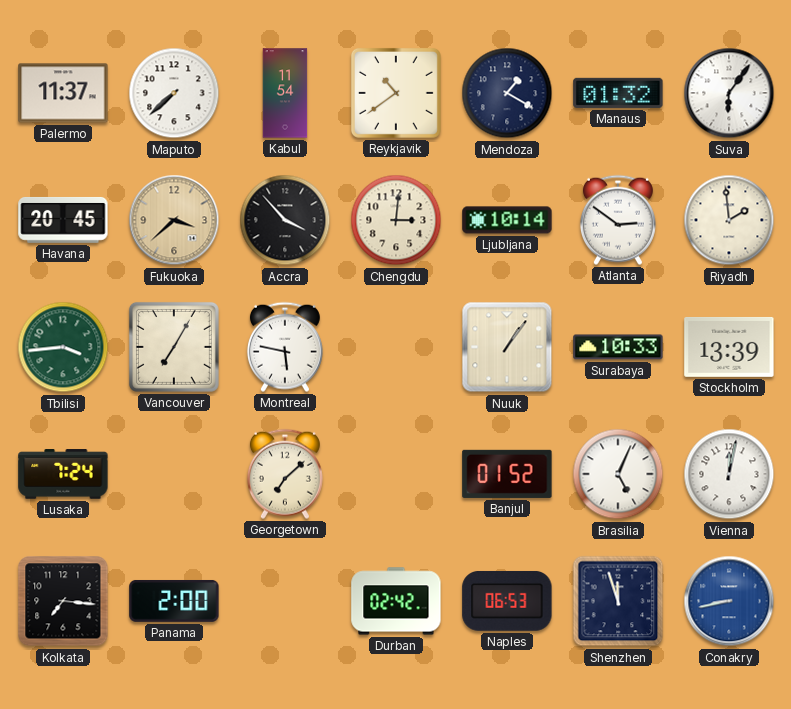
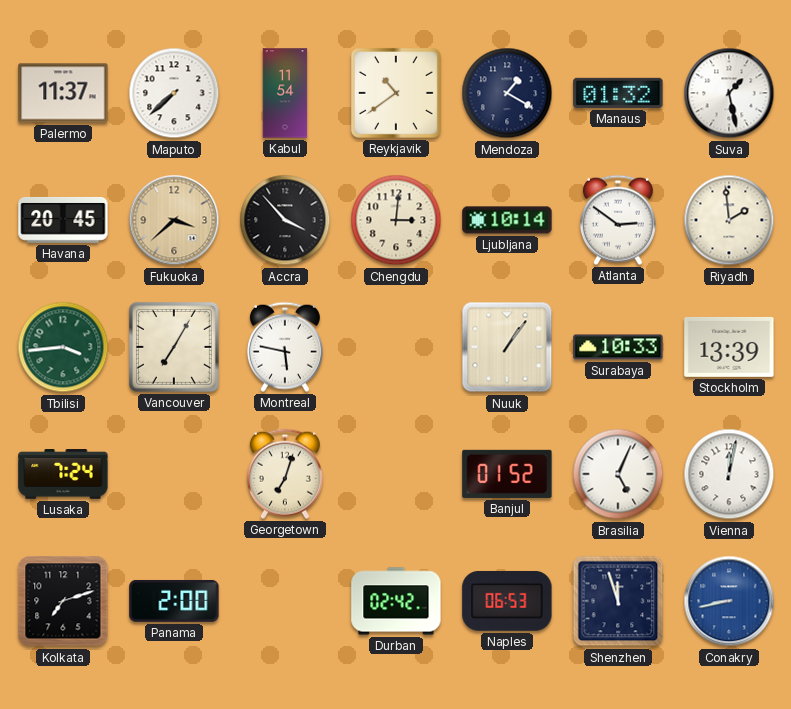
Suva: 6:06 -> 1:28 (729, 93)
Georgetown: 7:08 -> 7:03 (285, 474)
Kolkata: 7:16 -> 7:12 (63, 601)
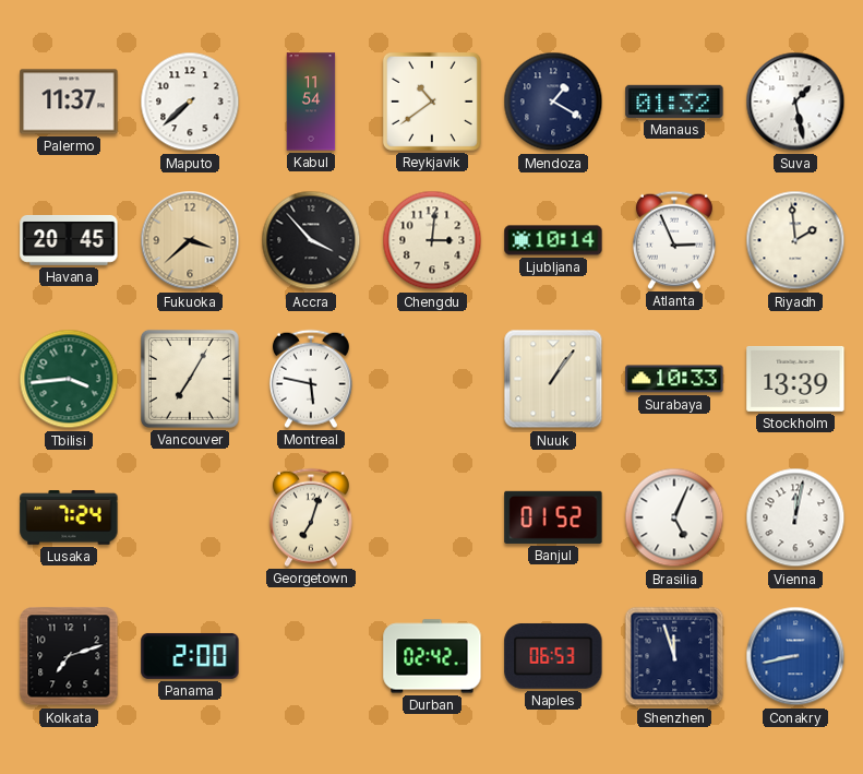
Atlanta: 2:51 -> 2:56 (674, 240)
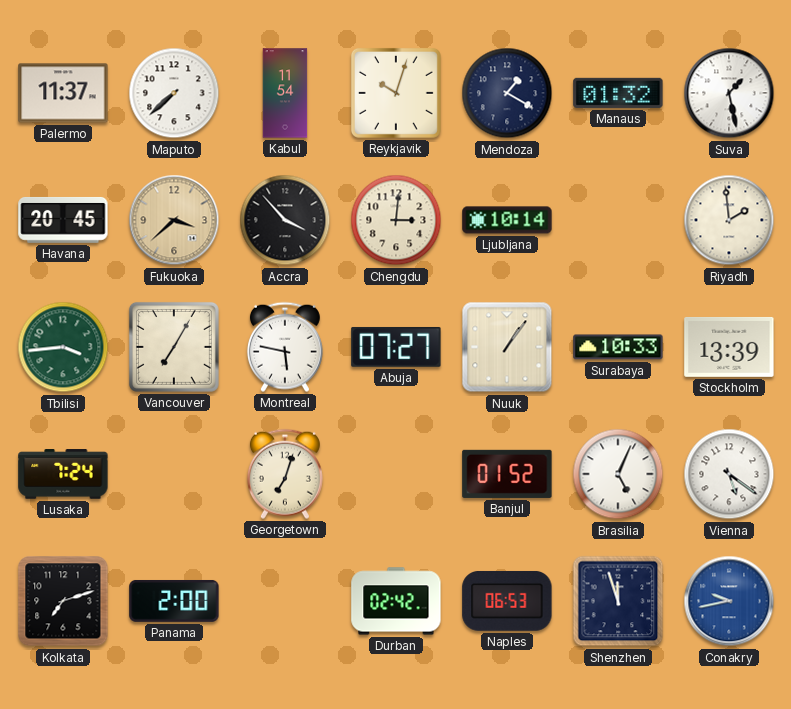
Reykjavik: 10:39 -> 10:03 (396, 93)
Atlanta: 2:56 -> none (674, 240)
Abuja: none -> 07:27 (396, 347)
Vienna: 12:02 -> 5:21 (729, 474)
Conakry: 8:43 -> 9:43 (729, 601)
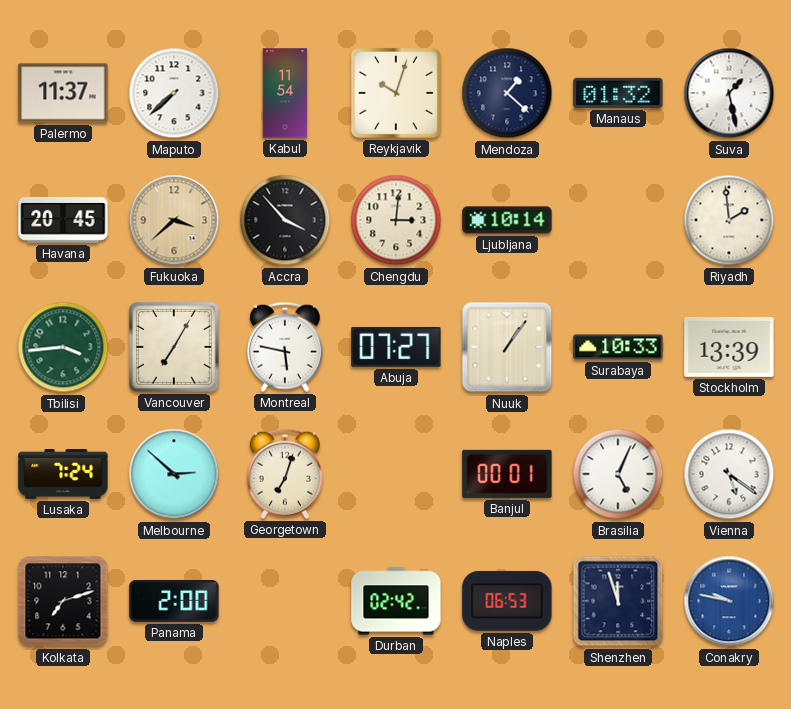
Mendoza: 1:20 -> 1:22 (507, 93)
Melbourne: none -> 2:52 (174, 474)
Banjul: 01:52 -> 00:01 (507, 474)
Conakry: 9:43 -> 9:47 (729, 601)
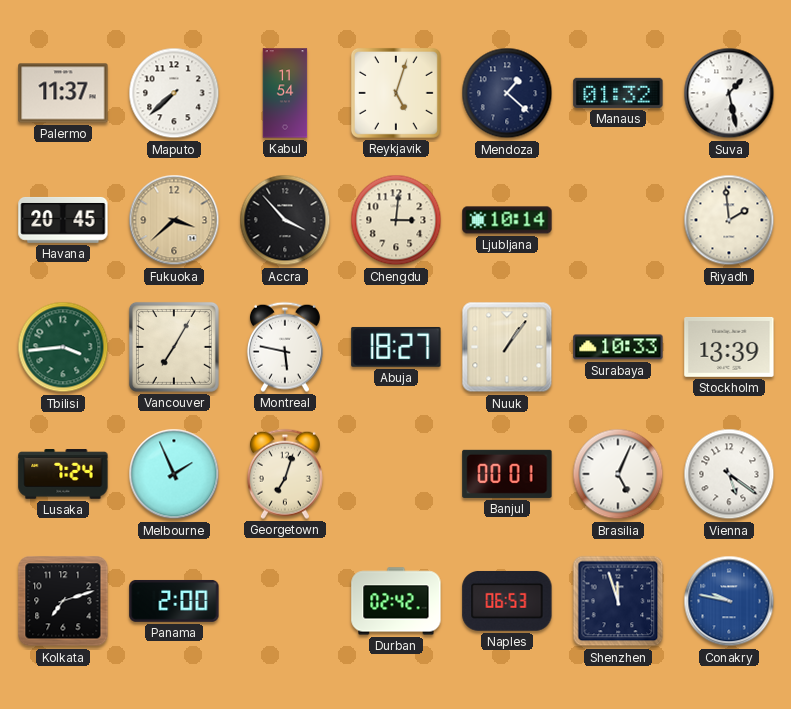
Reykjavik: 10:03 -> 5:03 (396, 93)
Abuja: 07:27 -> 18:27 (396, 347)
Melbourne: 2:52 -> 1:56 (174, 474)
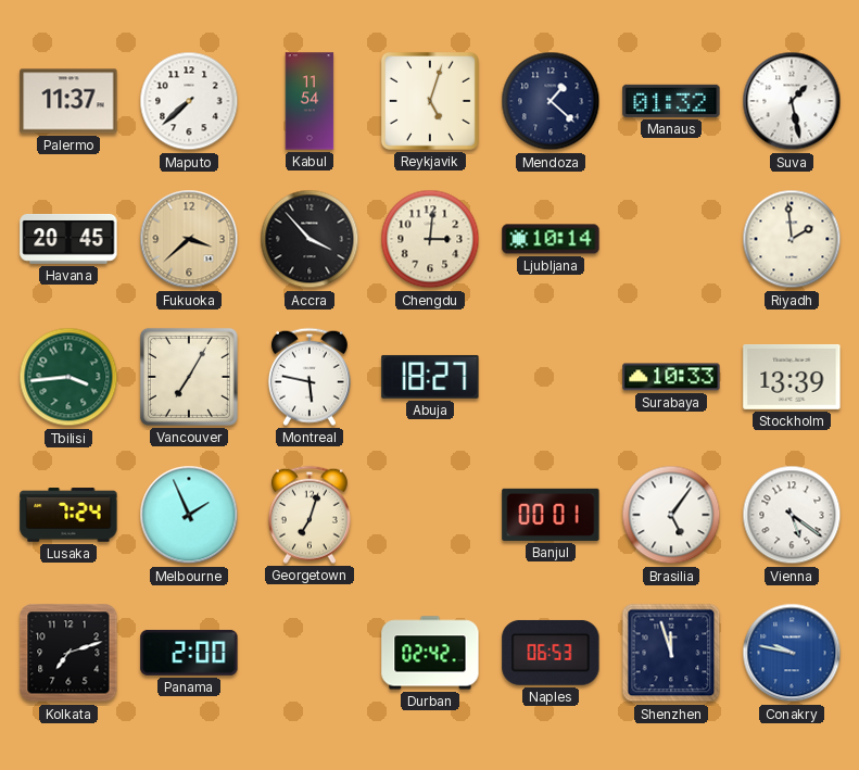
Nuuk: 1:06 -> none (507, 347)
Brasilia: 5:04 -> 5:06 (671, 515)
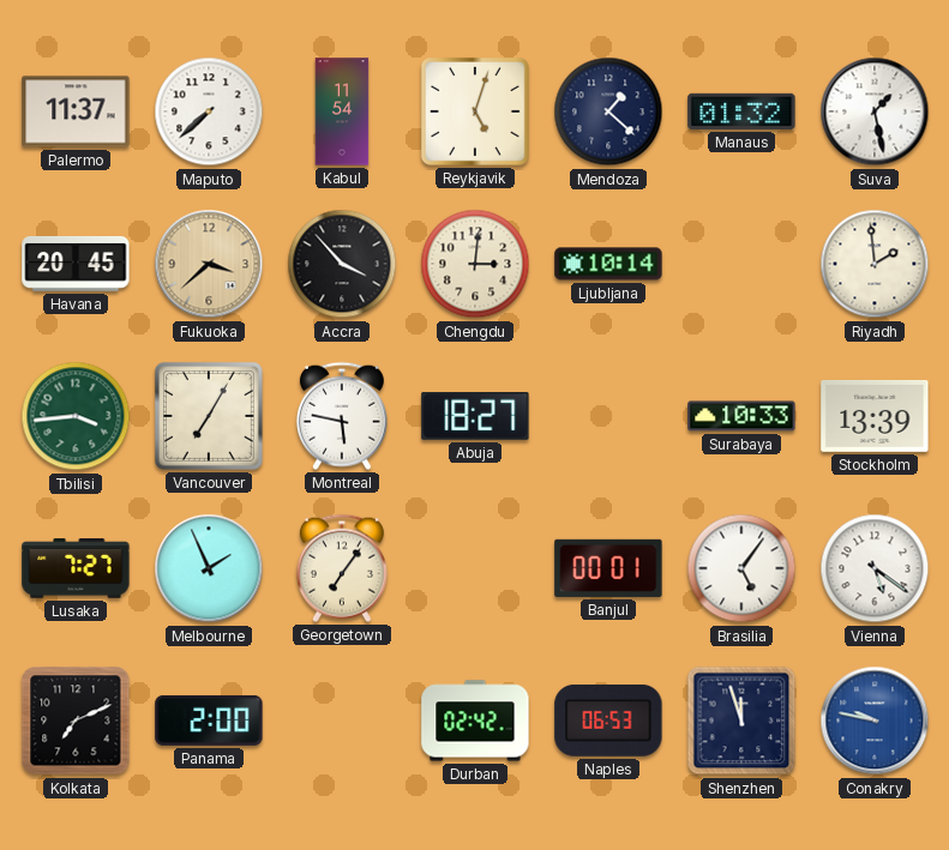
Lusaka: 7:24 -> 7:27 (76, 568)
Georgetown: 7:03 -> 7:06 (342, 568)
Kolkata: 7:12 -> 7:11 (76, 721)
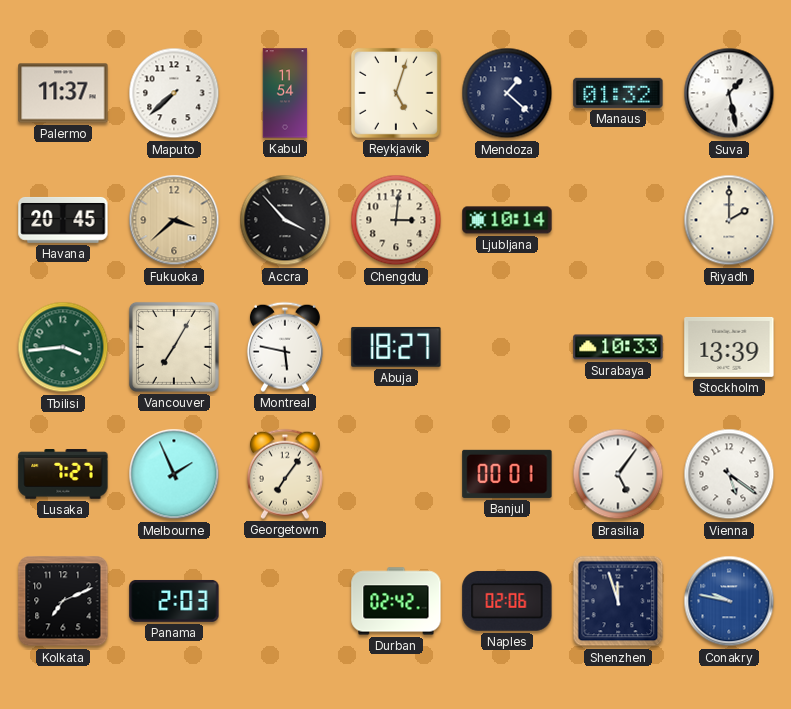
Riyadh: 1:59 -> 2:00 (729, 220)
Panama: 2:00 -> 2:03 (174, 601)
Naples: 06:53 -> 02:06 (507, 601)
